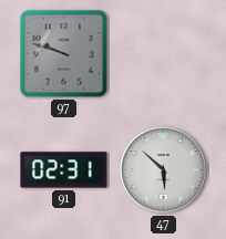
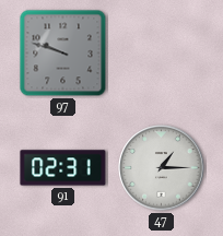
47: 5:52 -> 1:15 (162, 168)
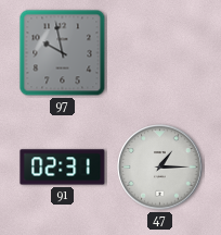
97: 9:48 -> 9:58 (63, 53)
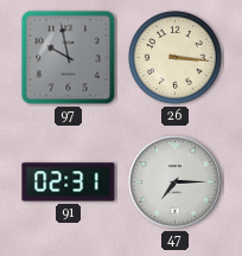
26: none -> 3:16 (176, 58)
47: 1:15 -> 7:15 (176, 183)
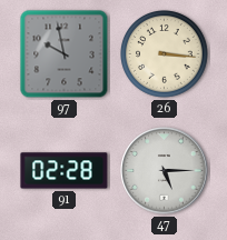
91: 02:31 -> 02:28 (65, 171)
47: 7:15 -> 5:15 (165, 171)
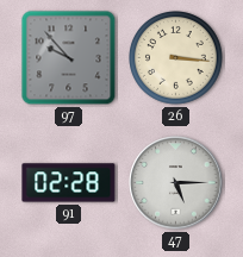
97: 9:58 -> 9:53 (69, 58)
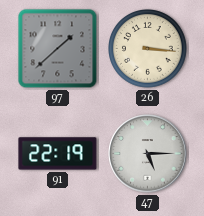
97: 9:53 -> 1:38 (58, 49)
91: 02:28 -> 22:19 (58, 154)
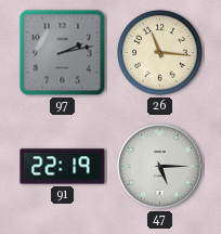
97: 1:38 -> 2:13 (63, 53)
26: 3:16 -> 11:16 (160, 53)
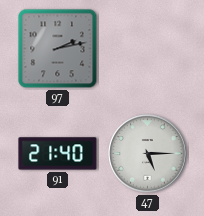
26: 11:16 -> none (160, 53)
91: 22:19 -> 21:40 (58, 154)
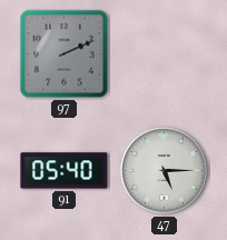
97: 2:13 -> 2:11 (65, 54)
91: 21:40 -> 05:40 (65, 171)
